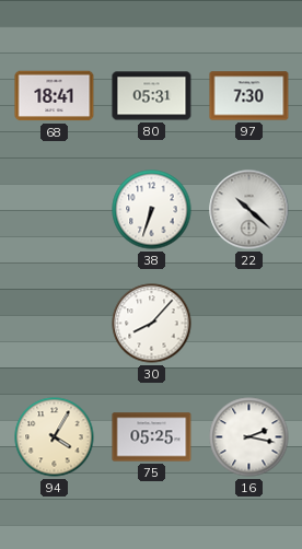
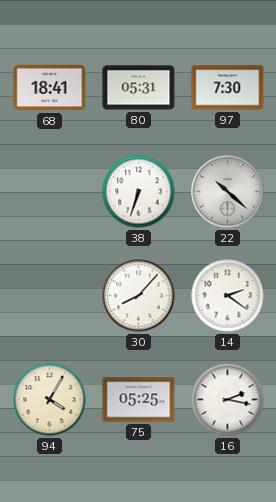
14: none -> 2:21 (228, 296)
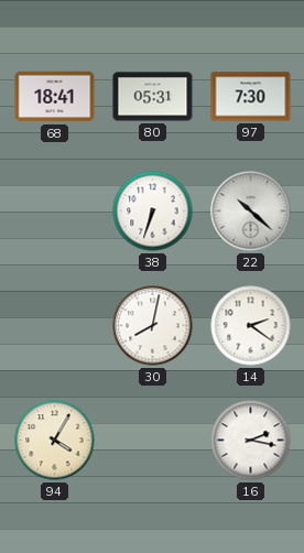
30: 8:07 -> 8:02 (153, 326)
75: 05:25 -> none (139, 400)
